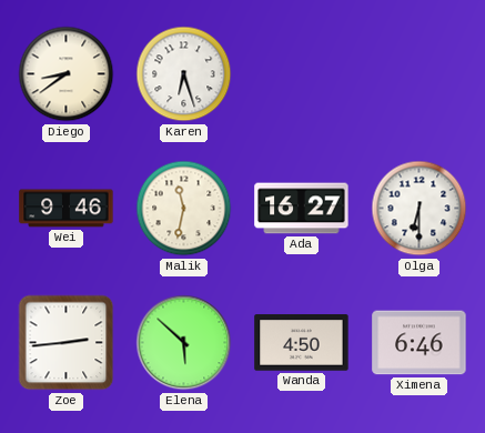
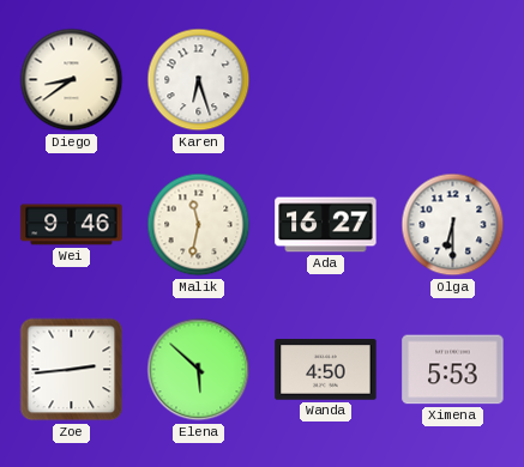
Ximena: 6:46 -> 5:53 (453, 370)
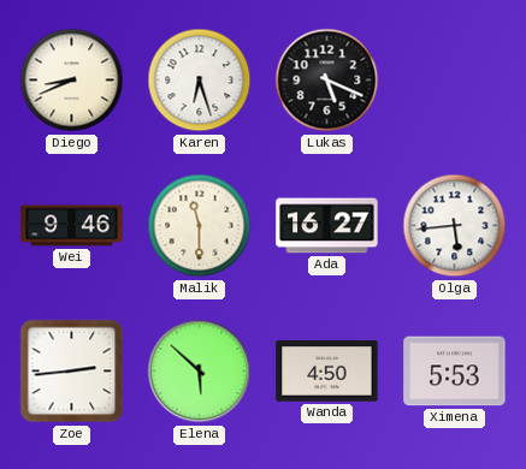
Diego: 8:39 -> 8:41 (72, 81)
Lukas: none -> 5:19 (327, 81)
Malik: 11:32 -> 11:30 (200, 226)
Olga: 6:30 -> 5:44 (455, 226)
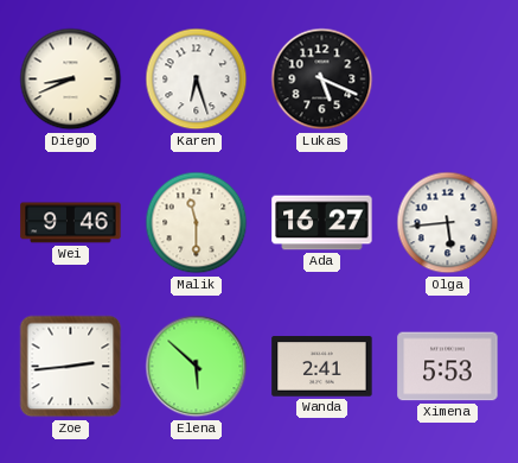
Wanda: 4:50 -> 2:41 (322, 367)
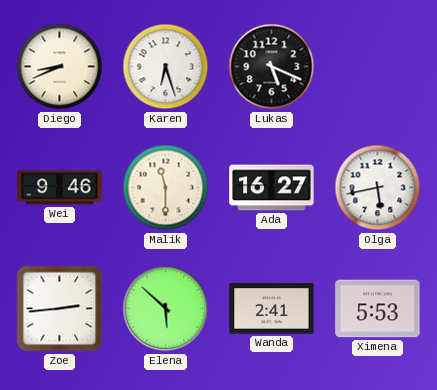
Olga: 5:44 -> 5:43 (378, 188)
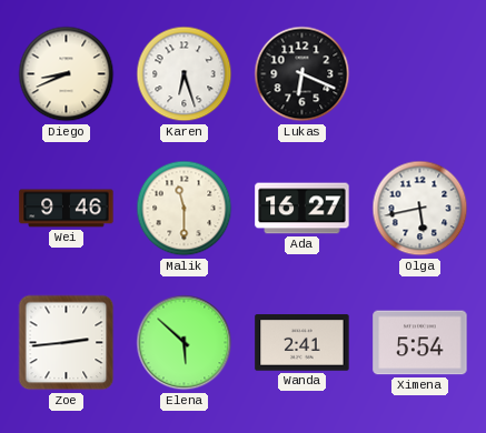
Lukas: 5:19 -> 6:19 (302, 74)
Ximena: 5:53 -> 5:54 (420, 343)
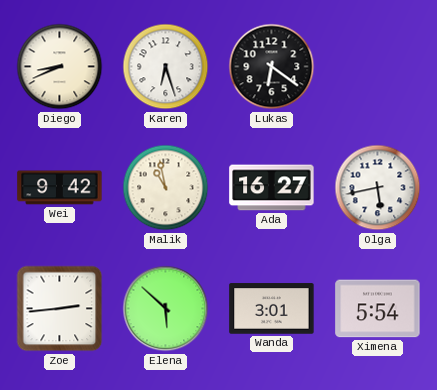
Lukas: 6:19 -> 6:21 (272, 67)
Wei: 9:46 -> 9:42 (60, 188)
Malik: 11:30 -> 10:58 (166, 188)
Wanda: 2:41 -> 3:01 (272, 309)
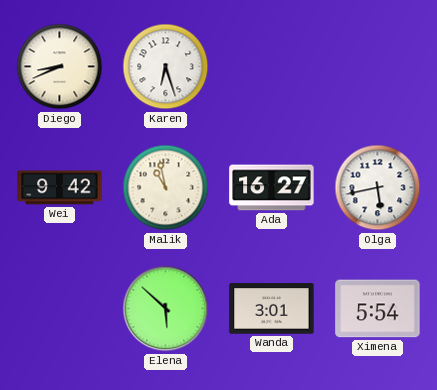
Lukas: 6:21 -> none (272, 67)
Zoe: 2:44 -> none (60, 309)
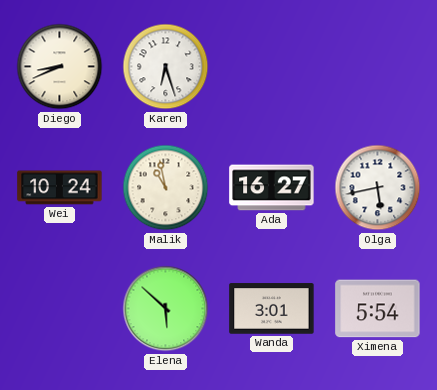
Wei: 9:42 -> 10:24 (60, 188)
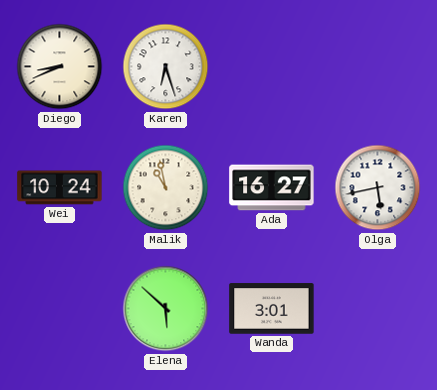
Ximena: 5:54 -> none (378, 309)
